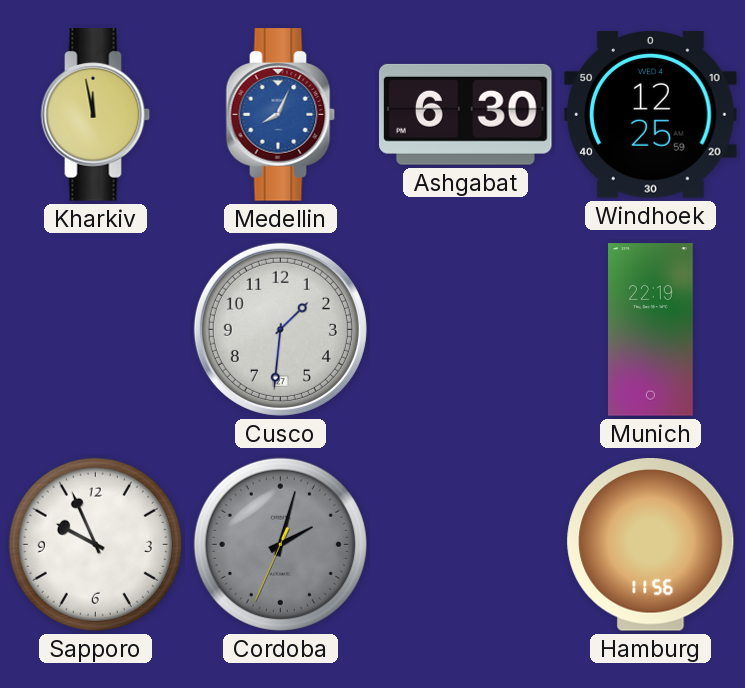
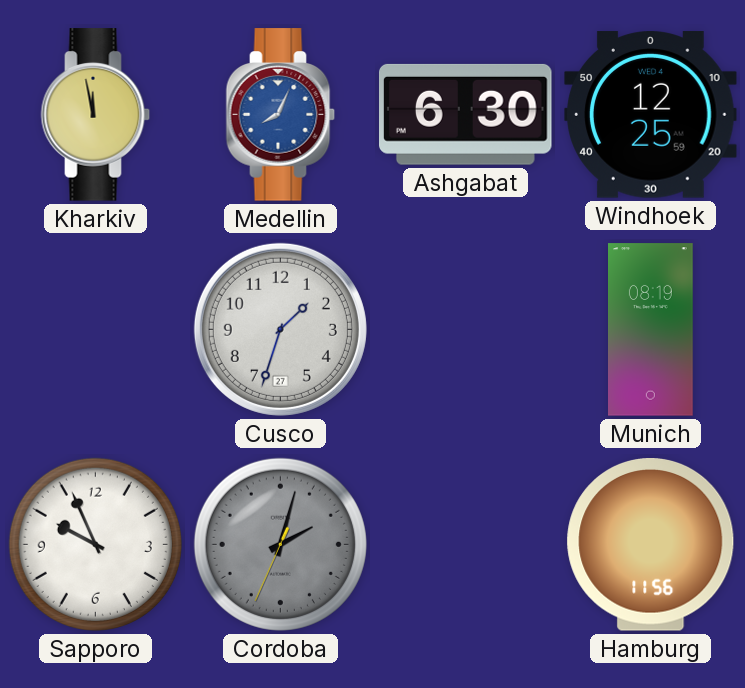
Cusco: 1:31 -> 1:33 (280, 329)
Munich: 22:19 -> 08:19 (651, 330)
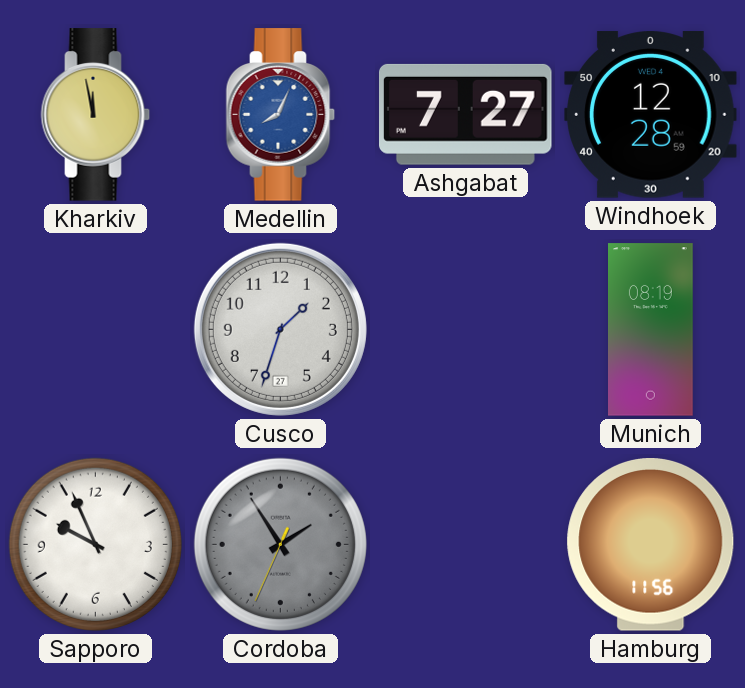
Ashgabat: 6:30 -> 7:27 (466, 114)
Windhoek: 12:25 -> 12:28 (651, 115)
Cordoba: 2:02 -> 1:54 (280, 544)
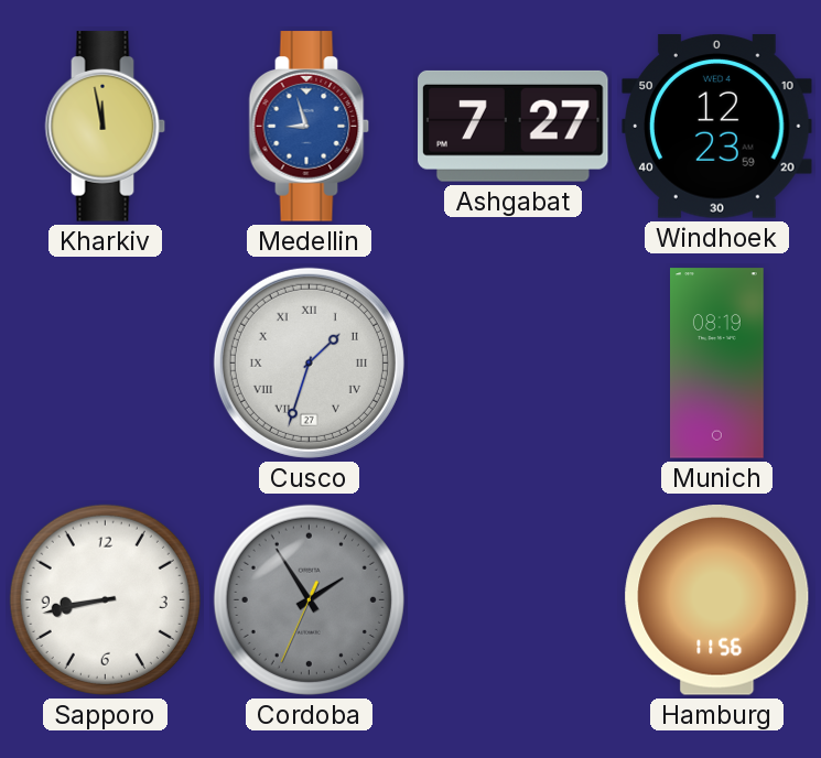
Medellin: 8:04 -> 8:57 (310, 127)
Windhoek: 12:28 -> 12:23 (717, 127)
Cusco numerals: Arabic -> Roman (309, 362)
Sapporo: 9:56 -> 8:43 (105, 599)
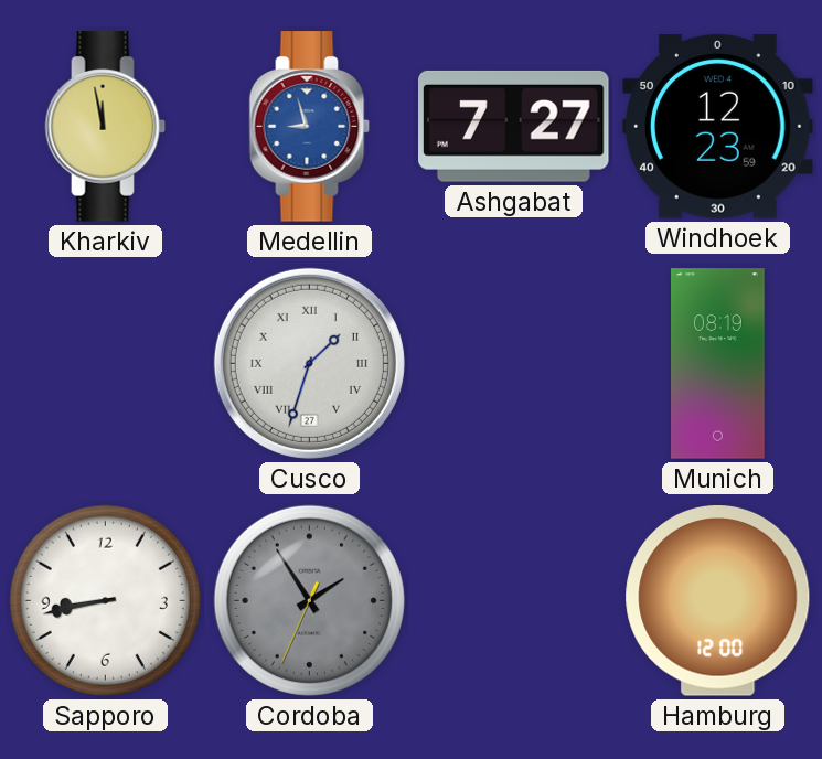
Hamburg: 11:56 -> 12:00 (718, 601)
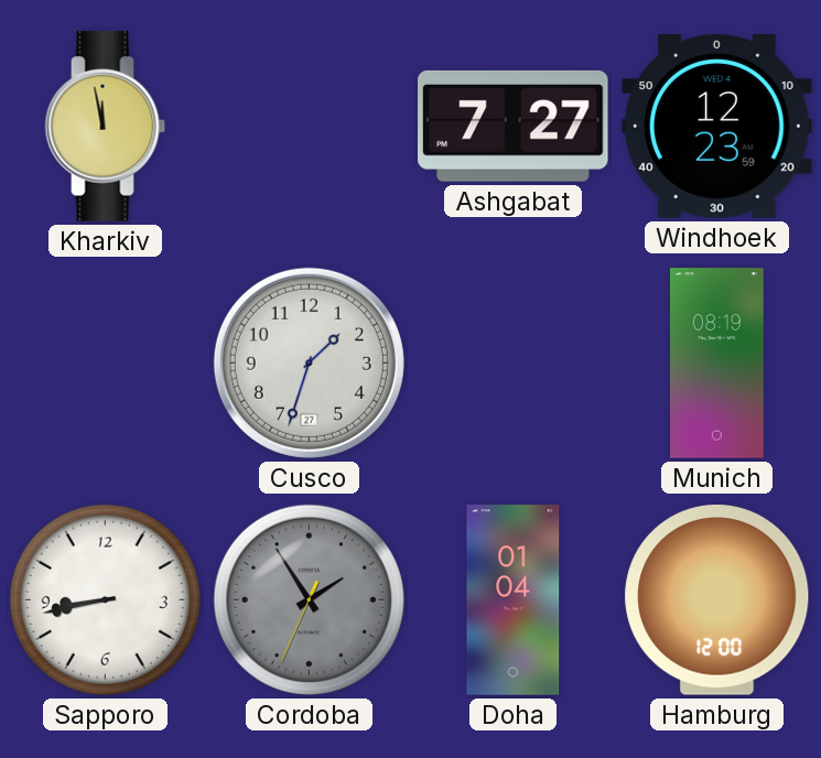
Medellin: 8:57 -> none (310, 127)
Cusco numerals: Roman -> Arabic (309, 362)
Doha: none -> 01:04 (514, 600)
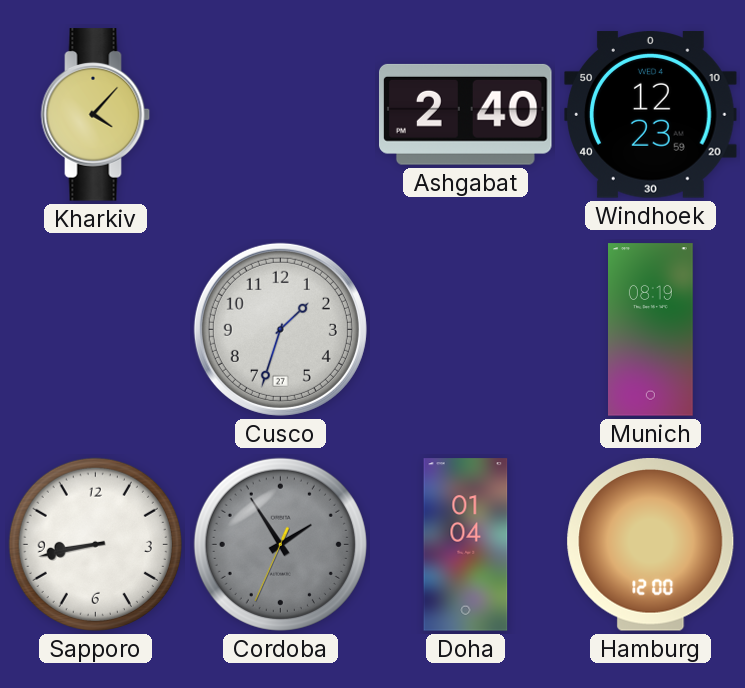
Kharkiv: 11:58 -> 4:07 (96, 115)
Ashgabat: 7:27 -> 2:40 (466, 114)
